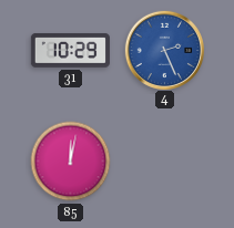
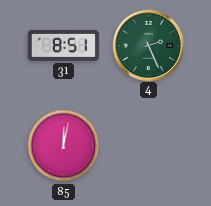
31: 10:29 -> 8:51 (63, 46)
4 dial: blue -> green (148, 45)
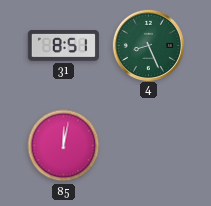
4: 2:26 -> 8:26 (148, 45)
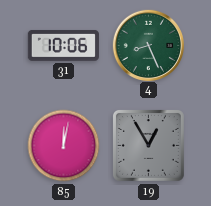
31: 8:51 -> 10:06 (63, 46)
19: none -> 12:55 (148, 145)
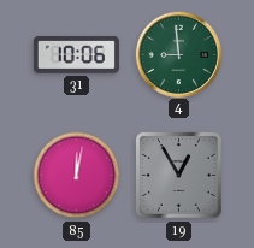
4: 8:26 -> 8:59 (178, 54)
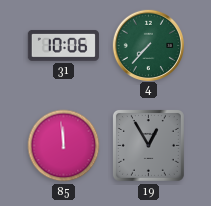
4: 8:59 -> 7:37 (148, 45)
85: 12:02 -> 11:59 (64, 146)
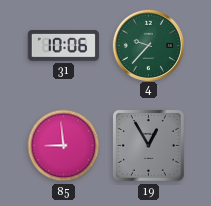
4: 7:37 -> 9:37 (148, 45)
85: 11:59 -> 8:59 (64, 146)
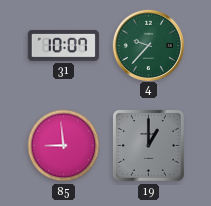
31: 10:06 -> 10:07 (63, 46)
19: 12:55 -> 1:00 (148, 145)
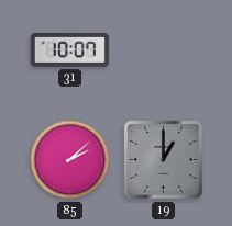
4: 9:37 -> none (148, 45)
85: 8:59 -> 2:08 (70, 160)
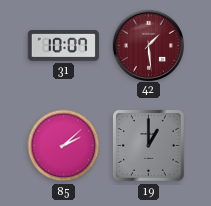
42: none -> 1:29 (148, 45)
